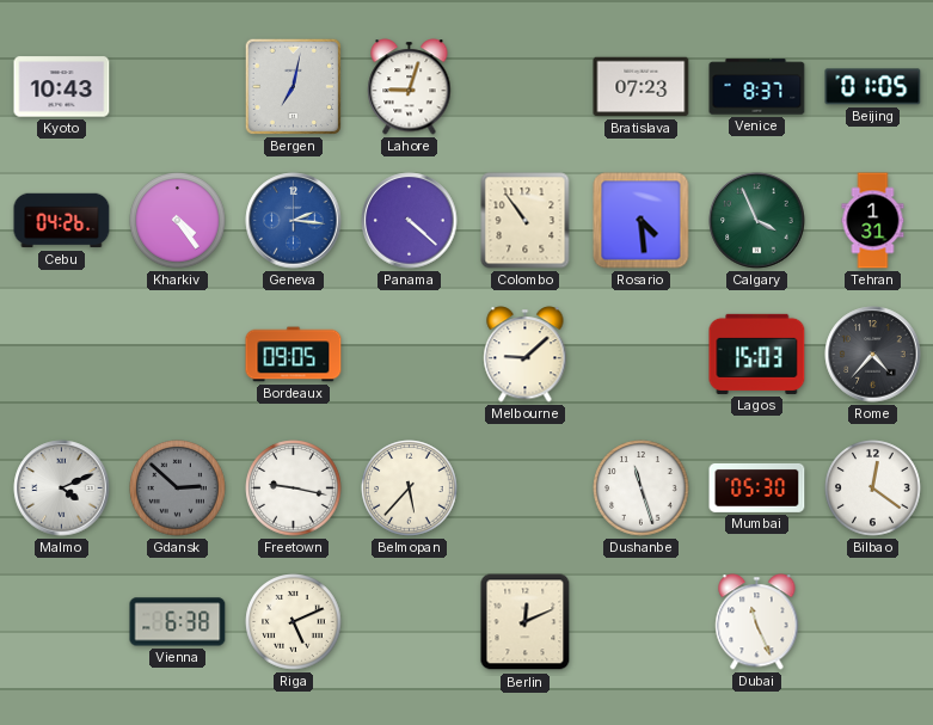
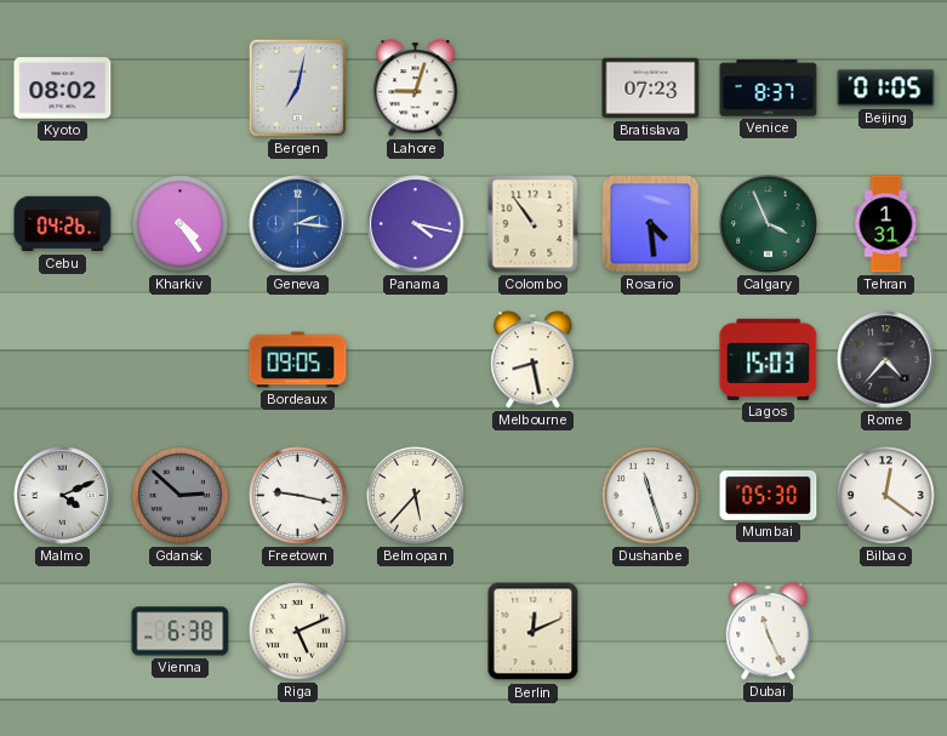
Kyoto: 10:43 -> 08:02 (63, 89)
Panama: 4:22 -> 4:17 (416, 224)
Melbourne: 9:08 -> 8:28 (534, 360)
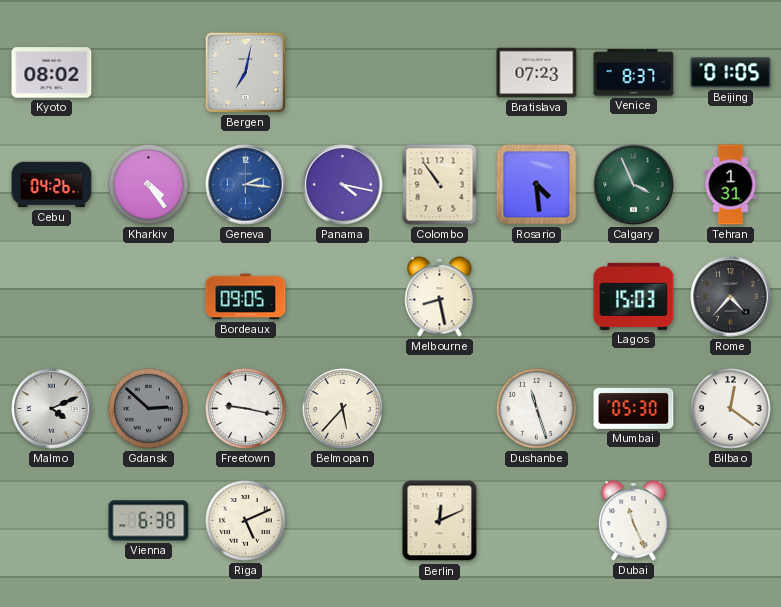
Lahore: 9:03 -> none (416, 89)
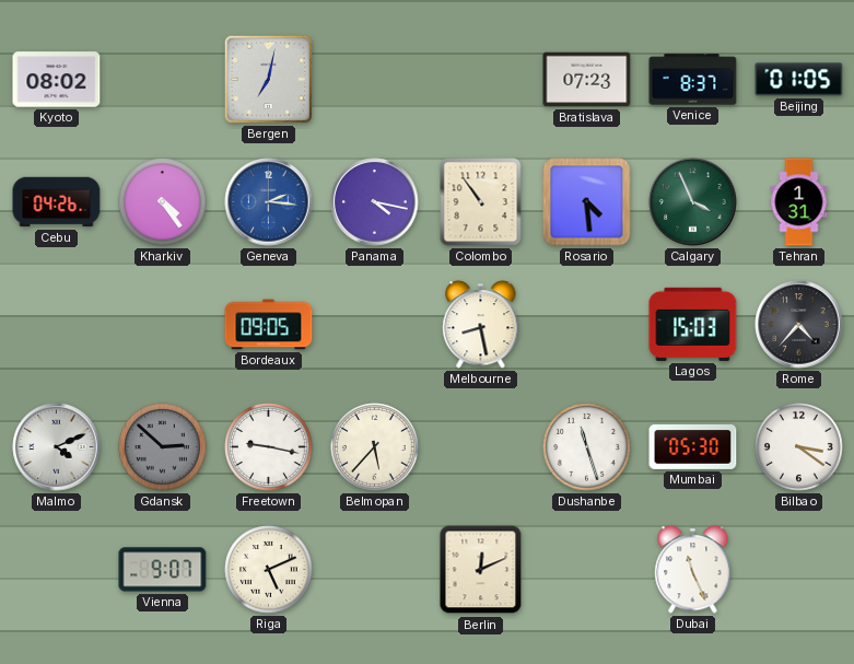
Bilbao: 12:21 -> 3:21 (799, 447)
Vienna: 6:38 -> 9:07 (163, 570)
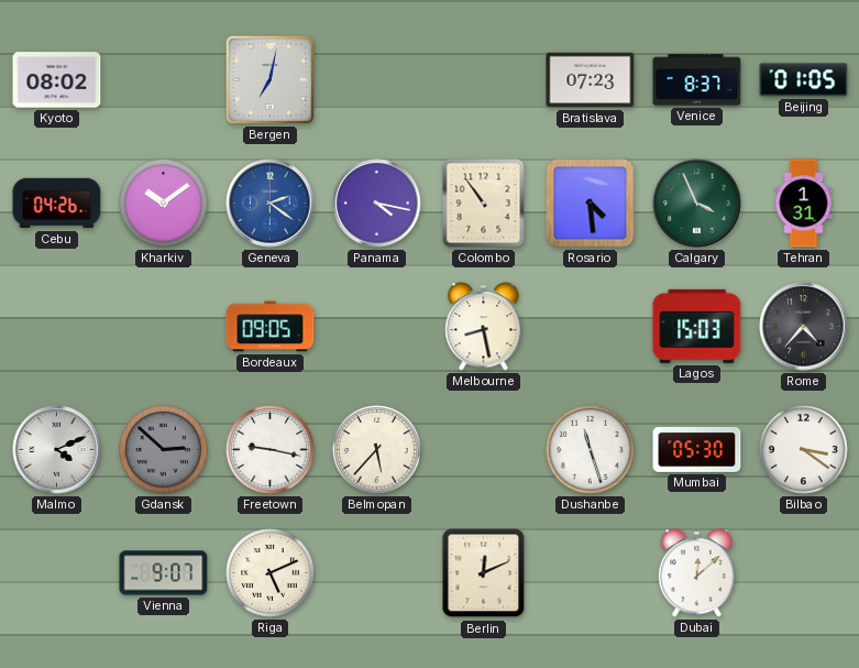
Kharkiv: 4:24 -> 10:09 (164, 204)
Geneva: 2:16 -> 2:21 (271, 204)
Dubai: 11:26 -> 12:08 (697, 573)
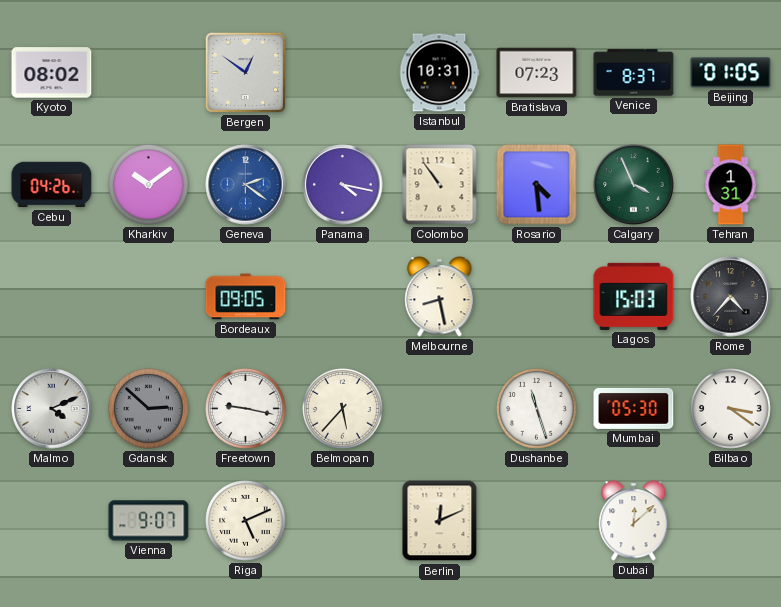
Bergen: 7:02 -> 12:51 (245, 72)
Istanbul: none -> 10:31 (439, 73)
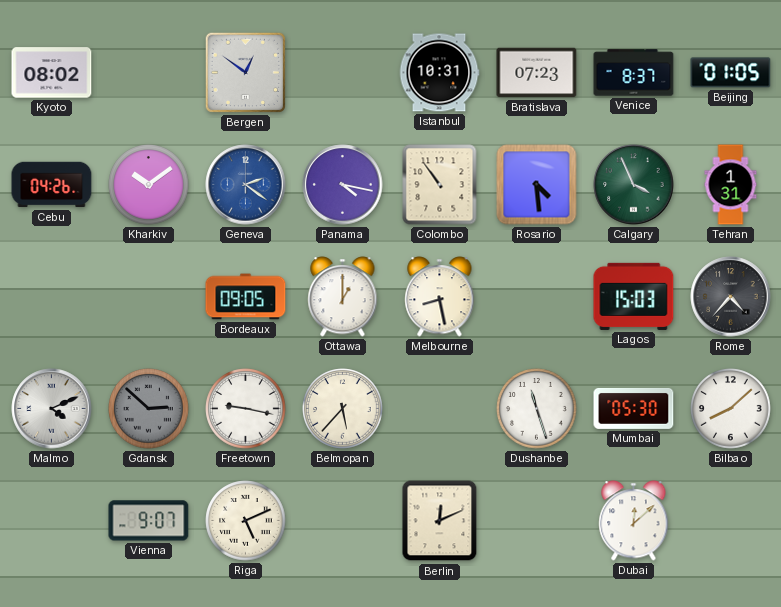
Ottawa: none -> 1:00 (343, 297)
Bilbao: 3:21 -> 8:08 (731, 409)
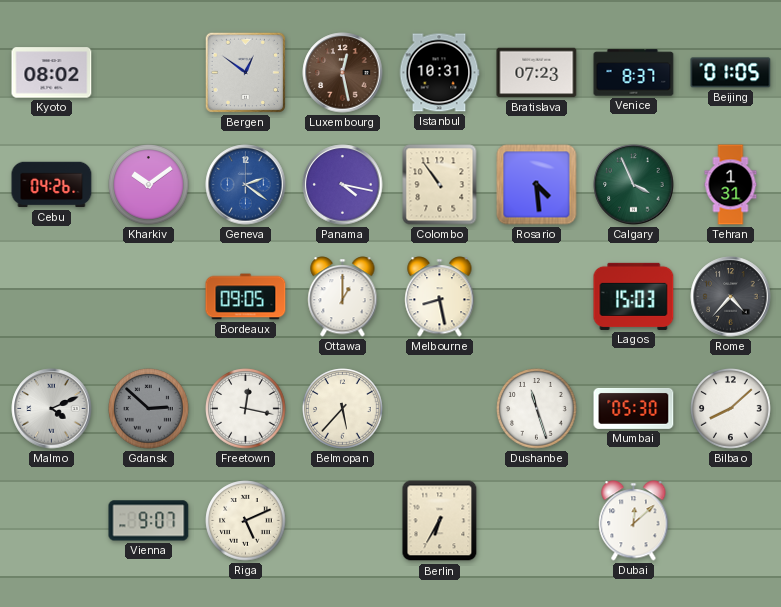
Luxembourg: none -> 12:28 (343, 73)
Freetown: 9:17 -> 12:17 (246, 409)
Berlin: 12:11 -> 6:35 (440, 521)
